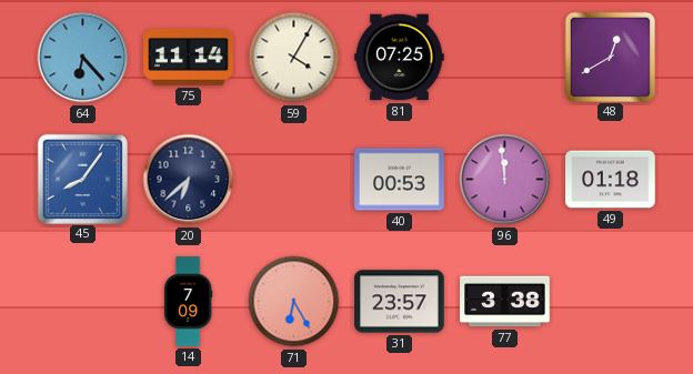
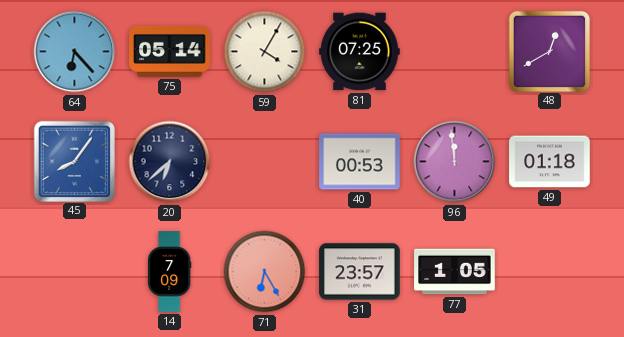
75: 11:14 -> 05:14 (170, 52)
77: 3:38 -> 1:05 (455, 272)
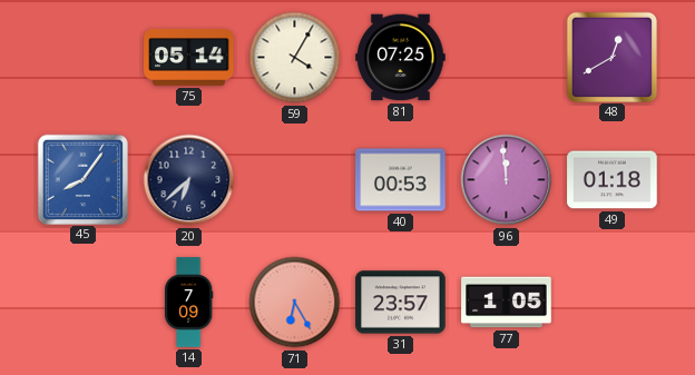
64: 6:23 -> none (75, 52)
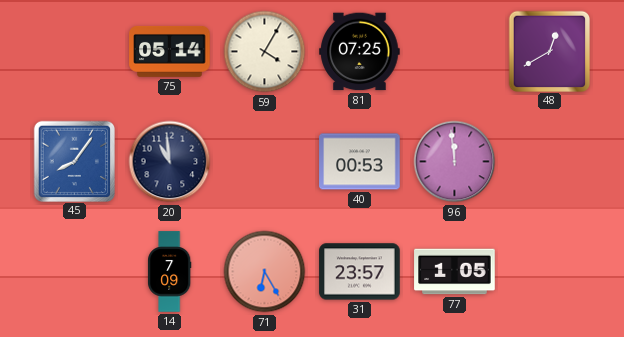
20: 6:38 -> 10:59 (170, 162)
49: 01:18 -> none (613, 180)
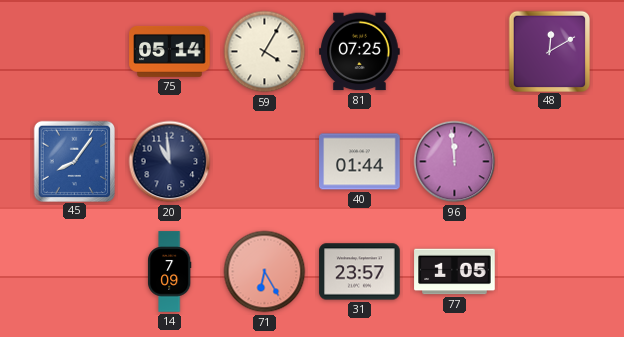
48: 12:40 -> 12:10 (549, 51)
40: 00:53 -> 01:44 (360, 162)
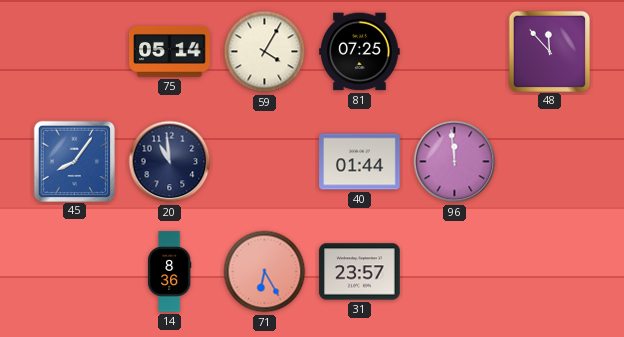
48: 12:10 -> 11:53 (549, 51)
14: 7:09 -> 8:36 (170, 272)
77: 1:05 -> none (455, 272)
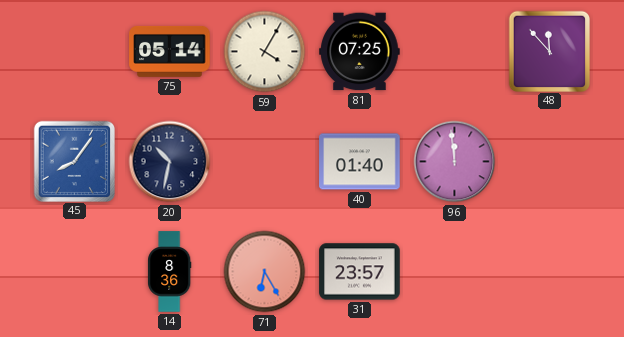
20: 10:59 -> 10:32 (170, 162)
40: 01:44 -> 01:40 (360, 162)
